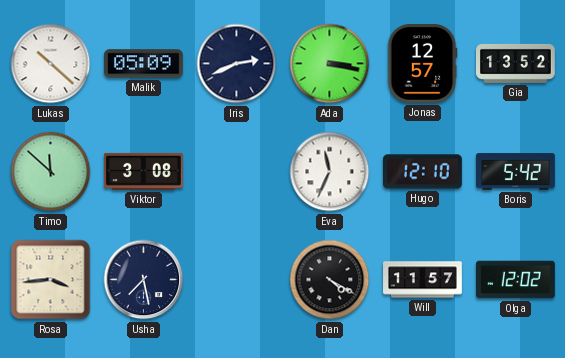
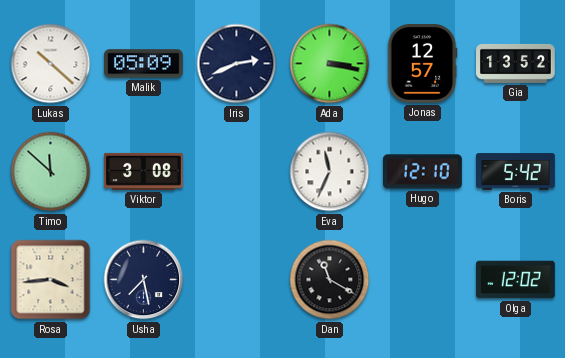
Dan: 4:20 -> 11:20 (330, 280)
Will: 11:57 -> none (423, 280)
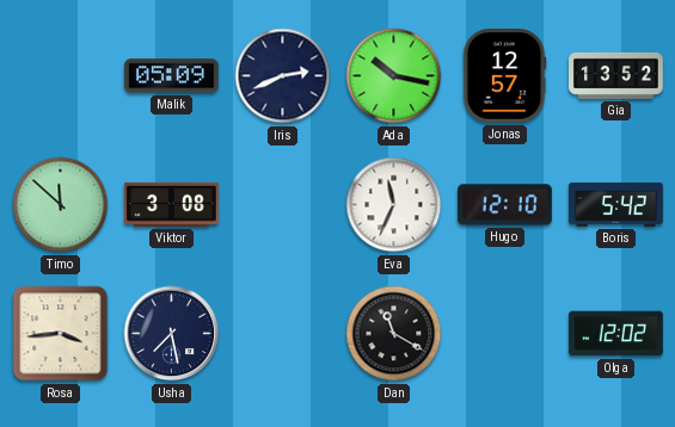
Lukas: 10:22 -> none (51, 64)
Ada: 3:17 -> 10:17 (394, 76)
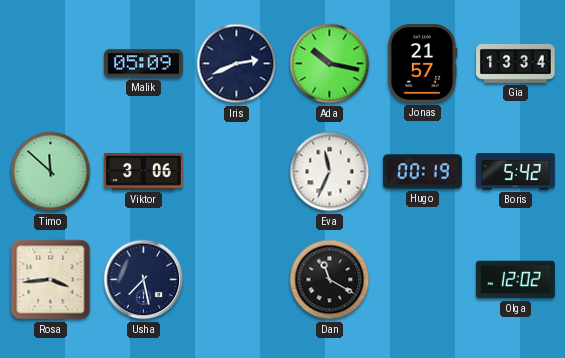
Jonas: 12:57 -> 21:57 (422, 64)
Gia: 13:52 -> 13:34 (516, 63)
Viktor: 3:08 -> 3:06 (144, 171)
Hugo: 12:10 -> 00:19 (423, 172)
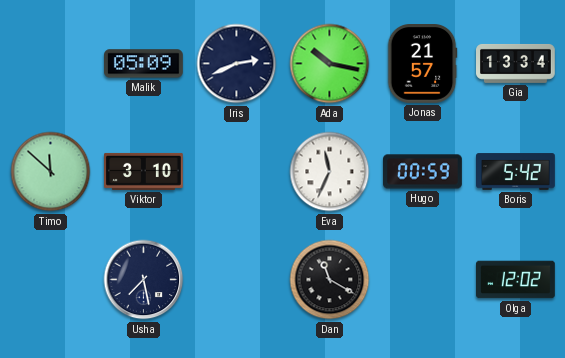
Viktor: 3:06 -> 3:10 (144, 171)
Hugo: 00:19 -> 00:59 (423, 172)
Rosa: 3:44 -> none (51, 280)
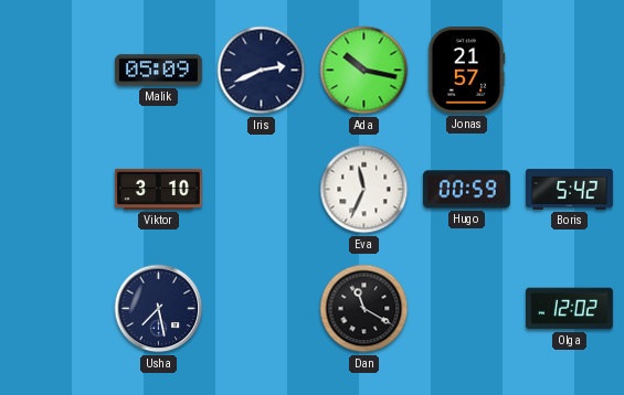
Gia: 13:34 -> none (516, 63)
Timo: 11:52 -> none (51, 172)
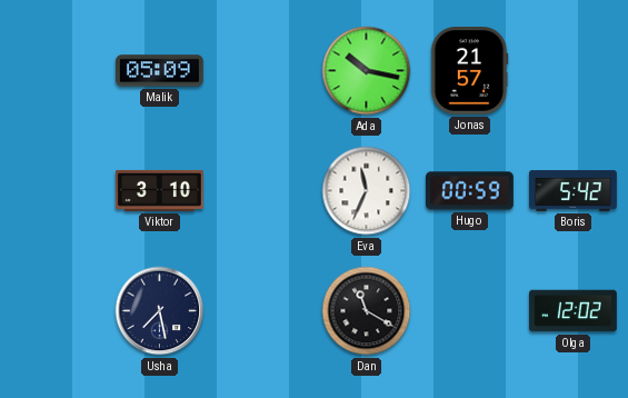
Iris: 2:41 -> none (262, 71)
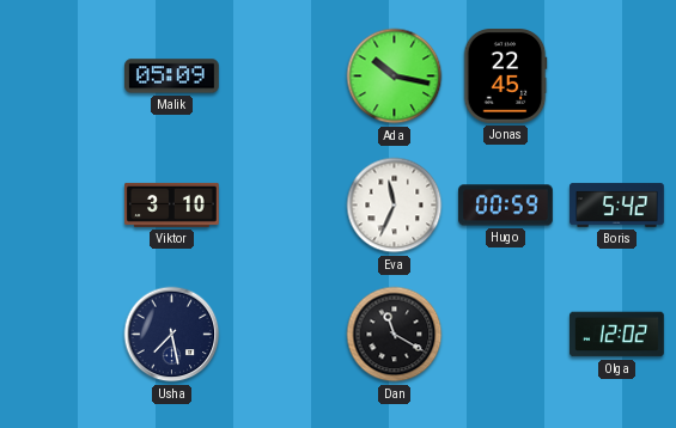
Jonas: 21:57 -> 22:45 (505, 77)
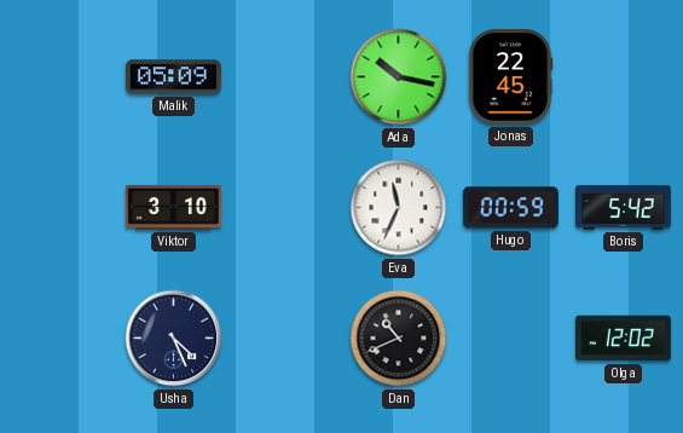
Usha: 7:28 -> 4:26 (174, 339)
Dan: 11:20 -> 10:41 (399, 339)
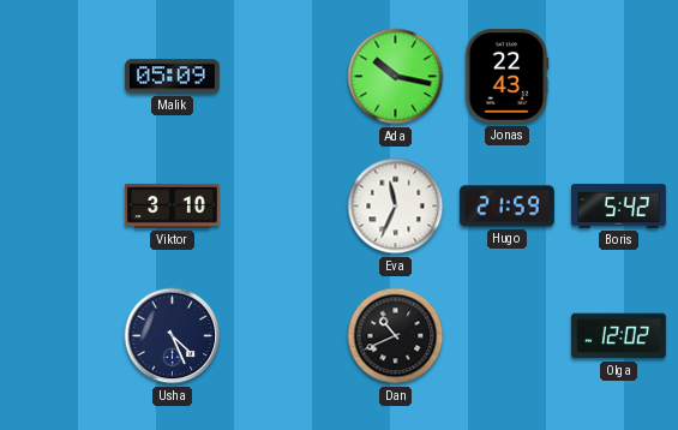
Jonas: 22:45 -> 22:43 (506, 77)
Hugo: 00:59 -> 21:59 (508, 207)
